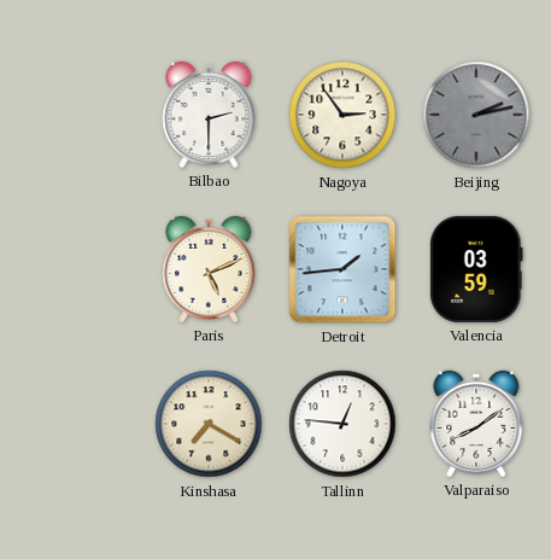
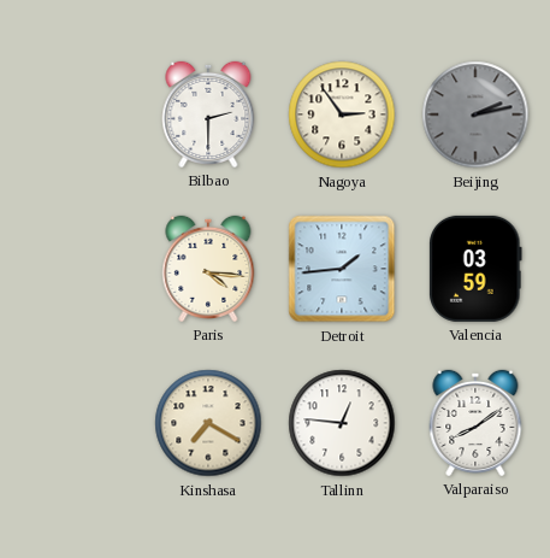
Paris: 5:11 -> 4:16 (208, 269)
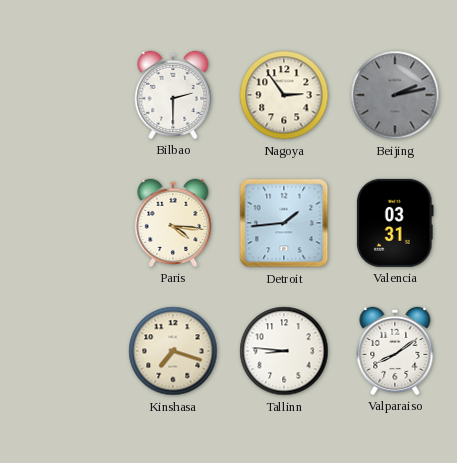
Valencia: 03:59 -> 03:31 (395, 223)
Kinshasa: 7:20 -> 7:18 (173, 351)
Tallinn: 12:46 -> 8:46 (284, 351)
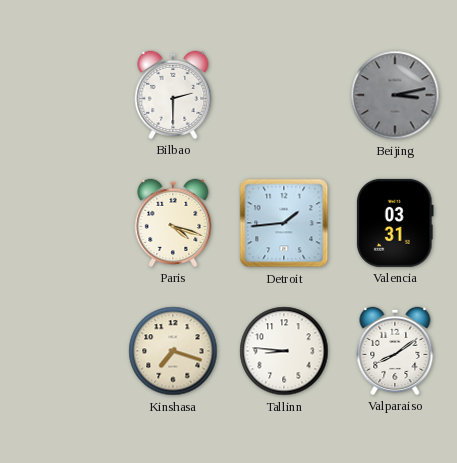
Nagoya: 2:54 -> none (284, 95)
Beijing: 2:13 -> 3:13 (395, 95)
Paris: 4:16 -> 4:18 (173, 223)
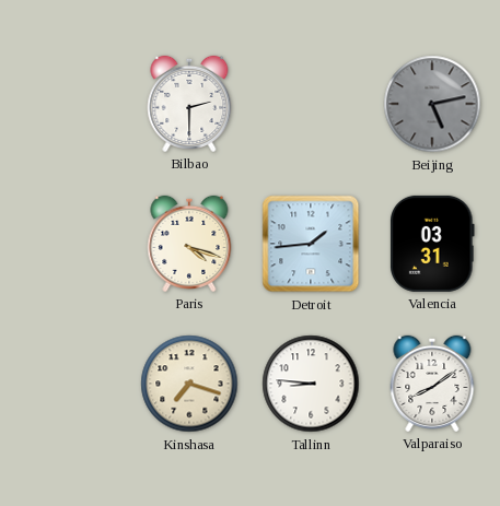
Beijing: 3:13 -> 5:13 (432, 104)
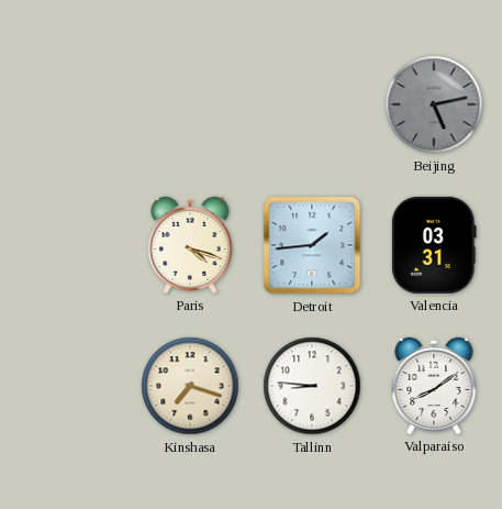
Bilbao: 2:30 -> none (189, 104)
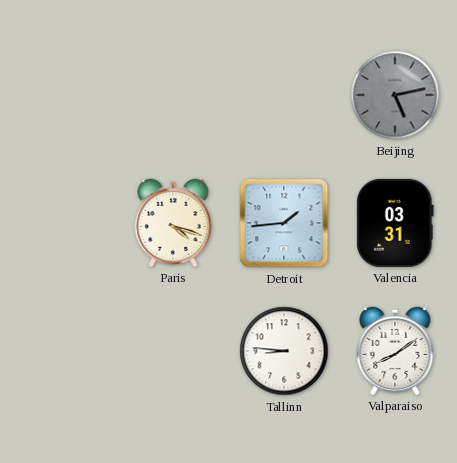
Kinshasa: 7:18 -> none (190, 386)
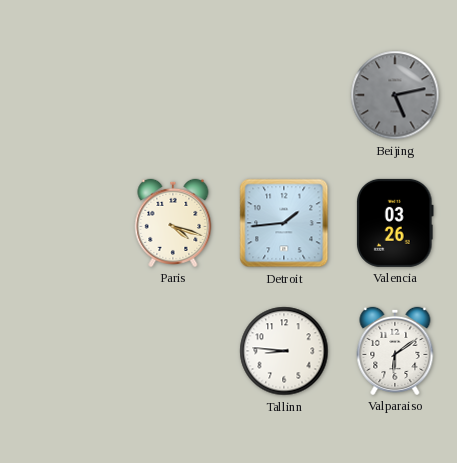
Valencia: 03:31 -> 03:26 (395, 223)
Valparaiso: 8:09 -> 6:09 (395, 351)
